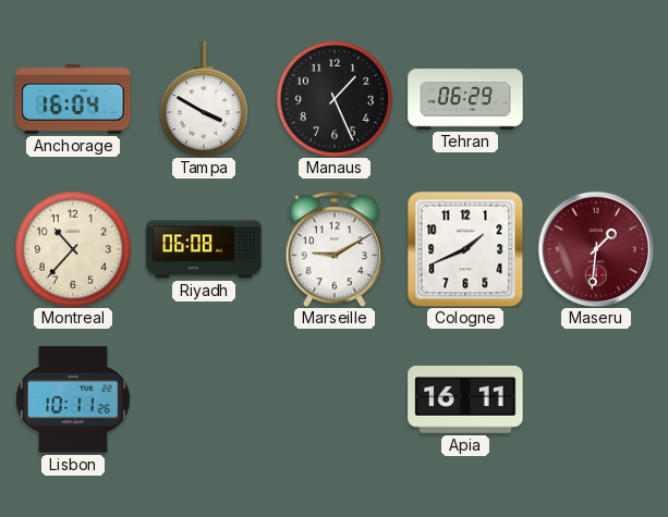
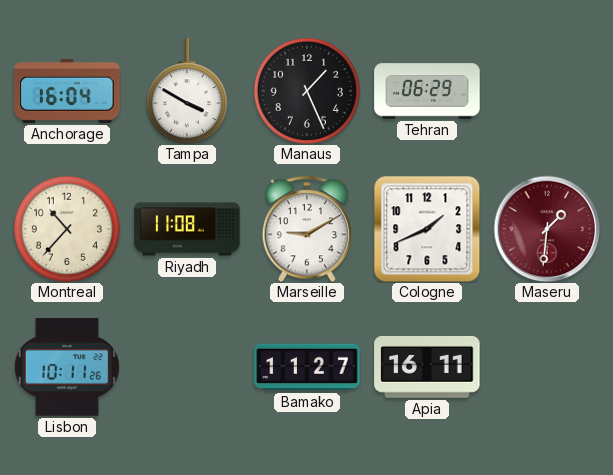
Riyadh: 06:08 -> 11:08 (187, 229)
Bamako: none -> 11:27 (307, 367)
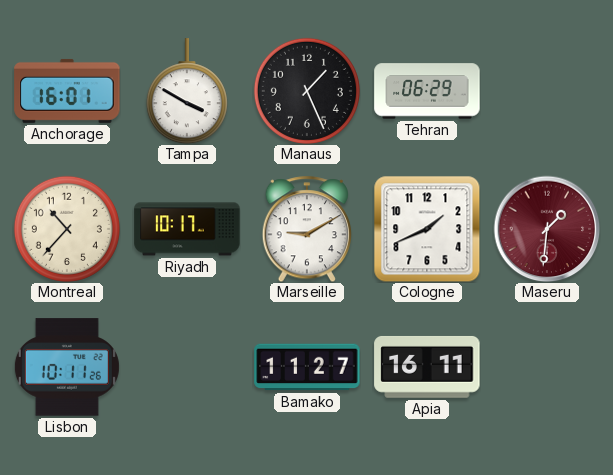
Anchorage: 16:04 -> 16:01 (67, 91)
Riyadh: 11:08 -> 10:17 (187, 229)
